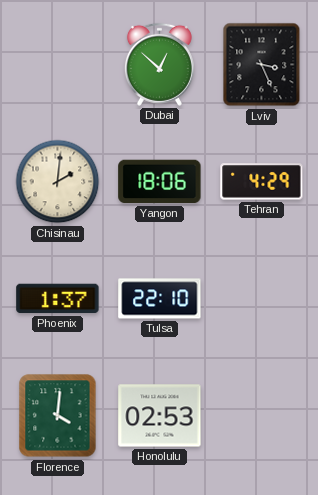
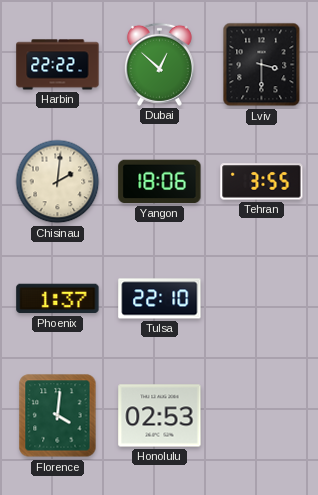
Harbin: none -> 22:22 (58, 65)
Lviv: 3:26 -> 3:30 (262, 65)
Tehran: 4:29 -> 3:55 (262, 182)
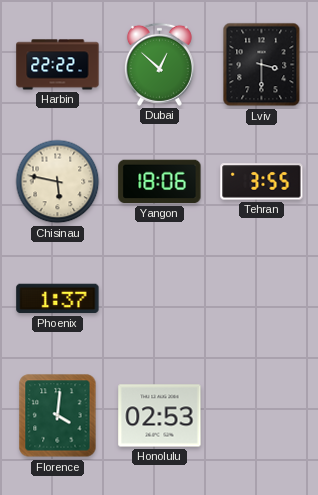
Chisinau: 2:01 -> 5:47 (58, 182)
Tulsa: 22:10 -> none (160, 299)
